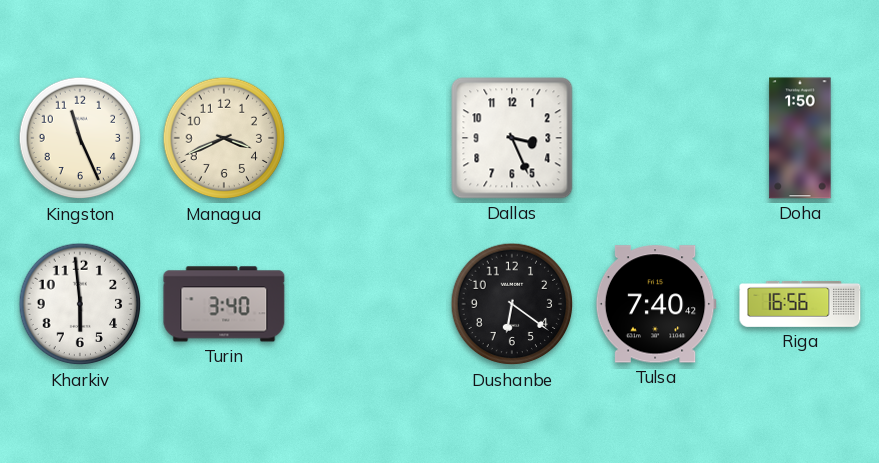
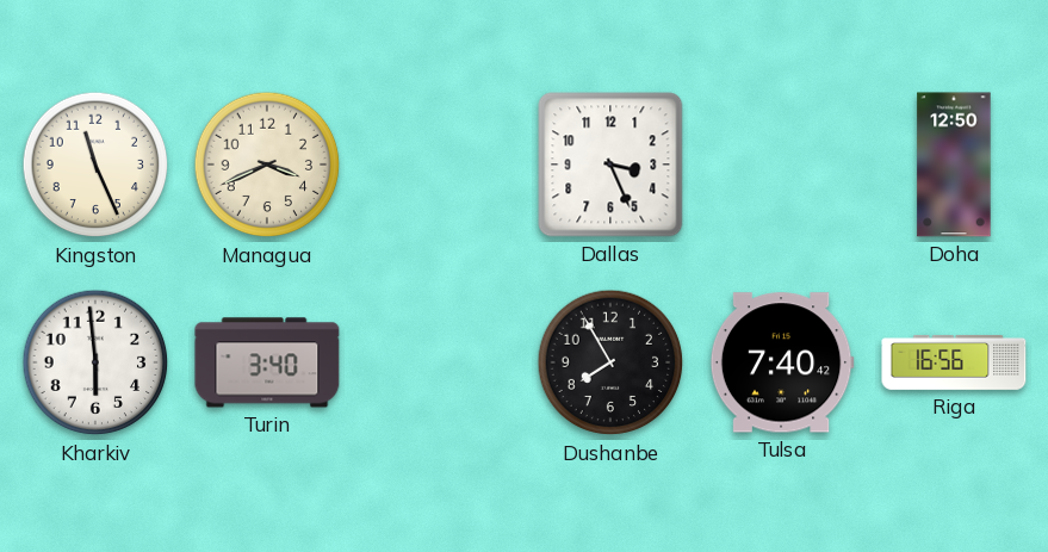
Doha: 1:50 -> 12:50 (954, 165)
Dushanbe: 6:21 -> 7:55 (610, 362)
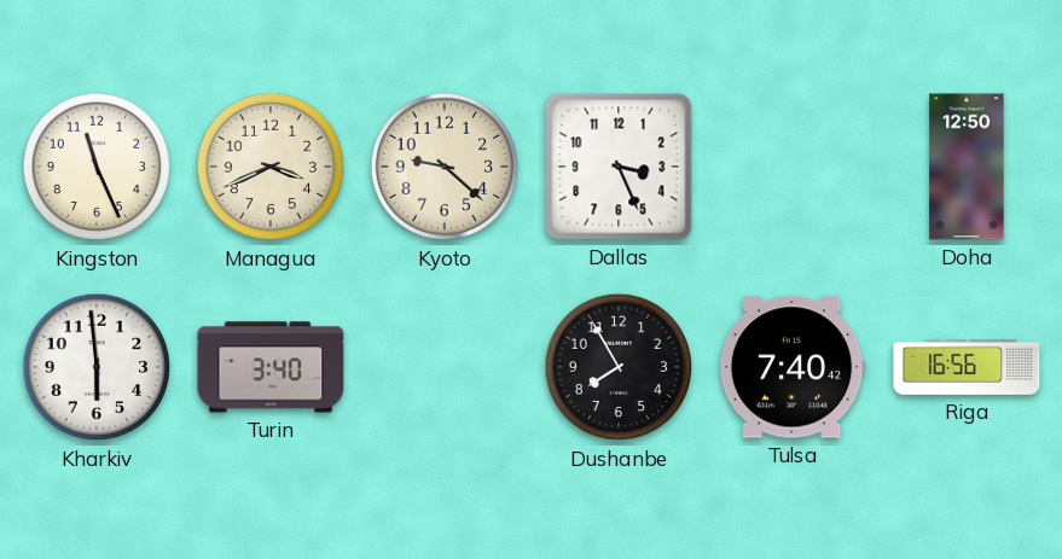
Kyoto: none -> 9:22 (445, 167)
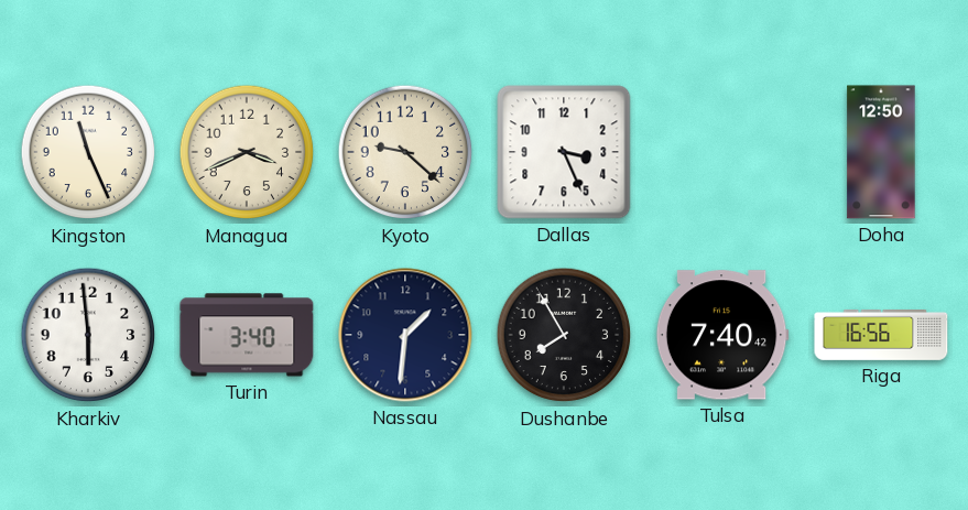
Nassau: none -> 1:31 (405, 335)
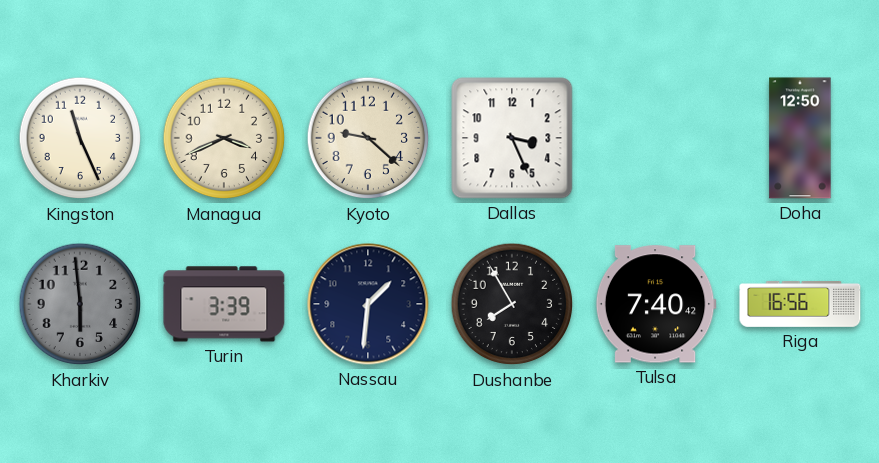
Kharkiv dial: white -> grey (80, 304)
Turin: 3:40 -> 3:39 (224, 304)
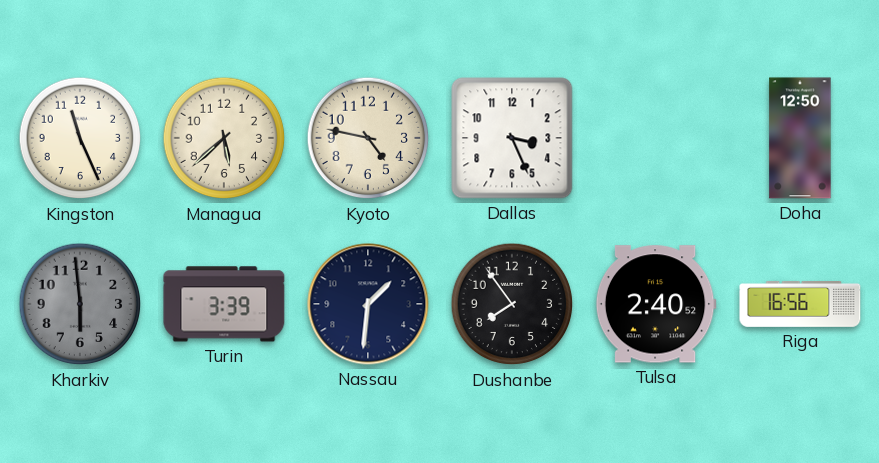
Managua: 3:41 -> 5:38 (224, 138)
Kyoto: 9:22 -> 4:47 (368, 138)
Dushanbe: 7:55 -> 7:54 (512, 304)
Tulsa: 7:40 -> 2:40 (656, 304)
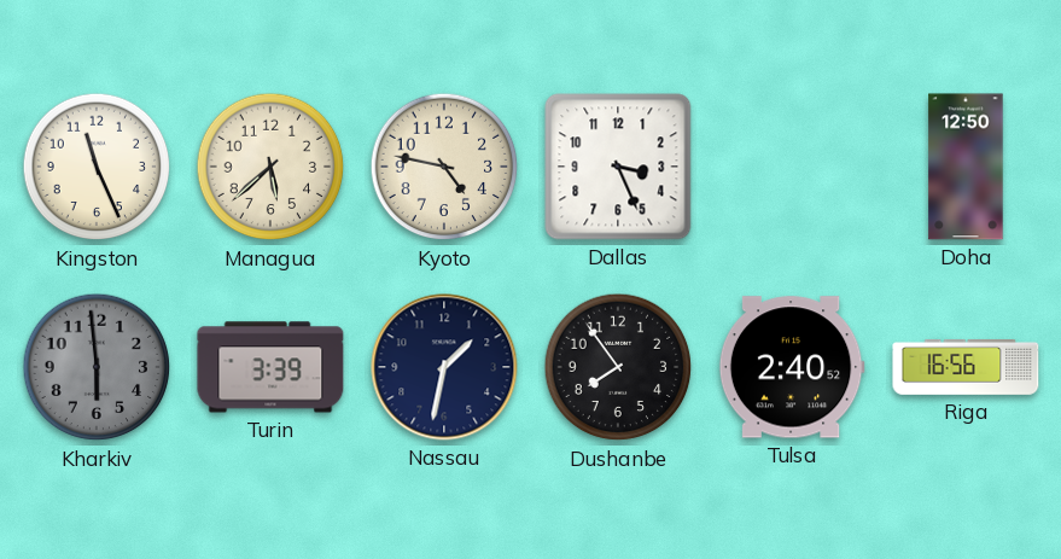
Nassau: 1:31 -> 1:32 (444, 367)
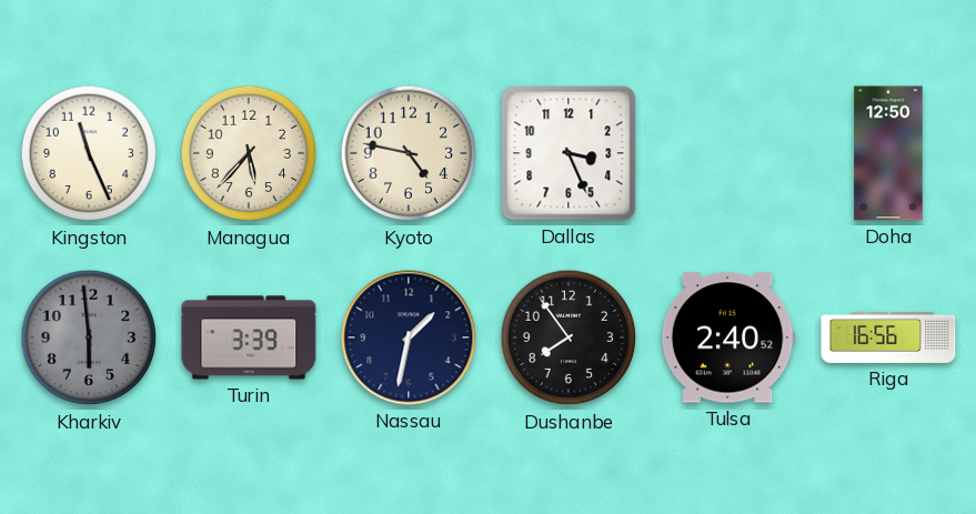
Managua: 5:38 -> 5:37 (249, 153)
